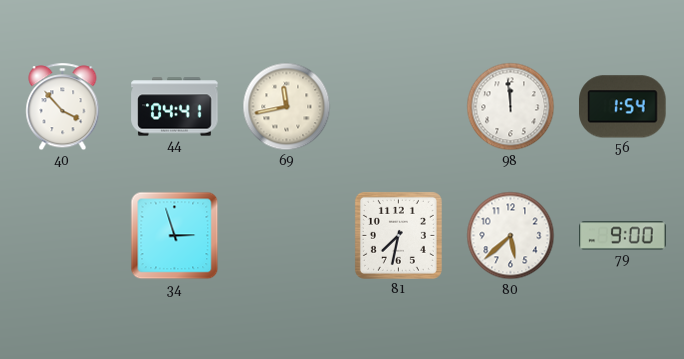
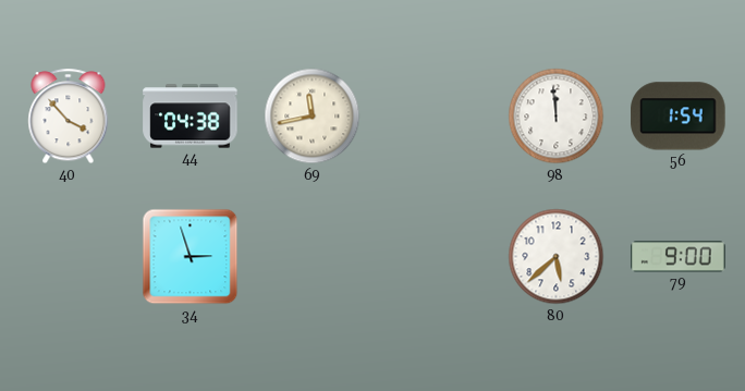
44: 04:41 -> 04:38 (191, 117)
81: 7:32 -> none (398, 235)
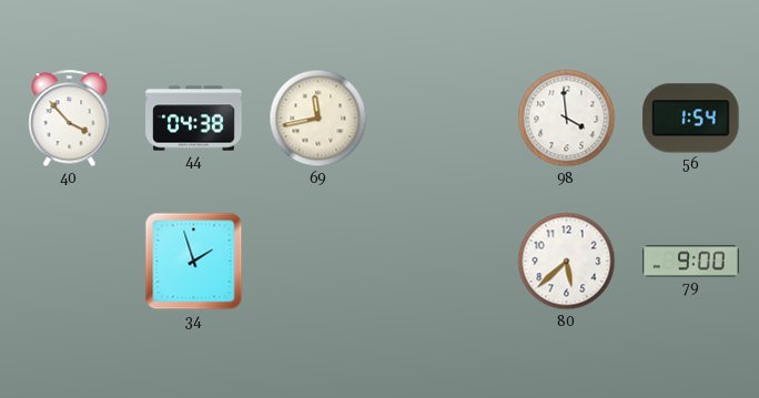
98: 11:59 -> 3:59 (567, 119)
34: 2:57 -> 1:57 (194, 262)
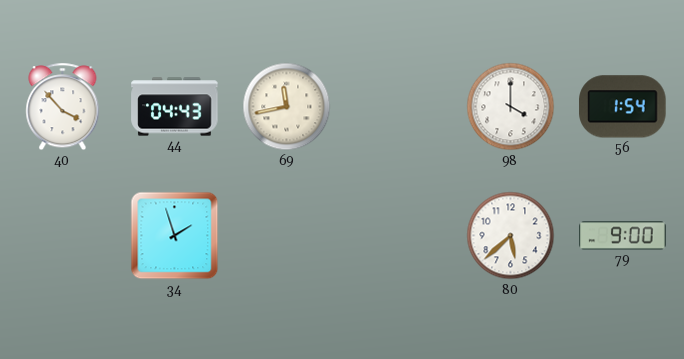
44: 04:38 -> 04:43 (175, 107)
98: 3:59 -> 4:00 (511, 107)
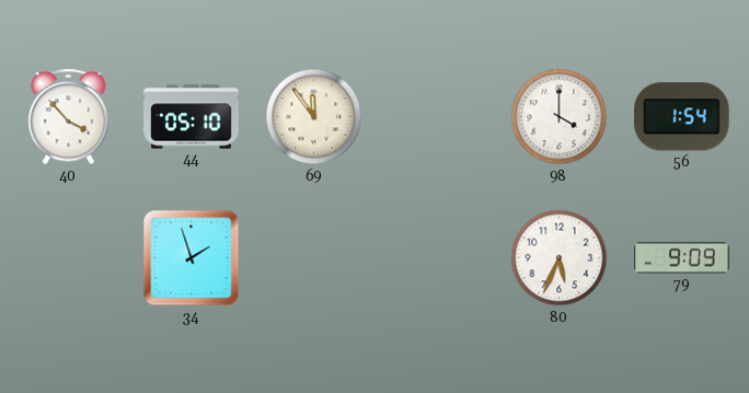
44: 04:43 -> 05:10 (192, 117)
69: 11:43 -> 11:54 (314, 117)
80: 5:38 -> 5:34 (560, 258)
79: 9:00 -> 9:09 (682, 258)
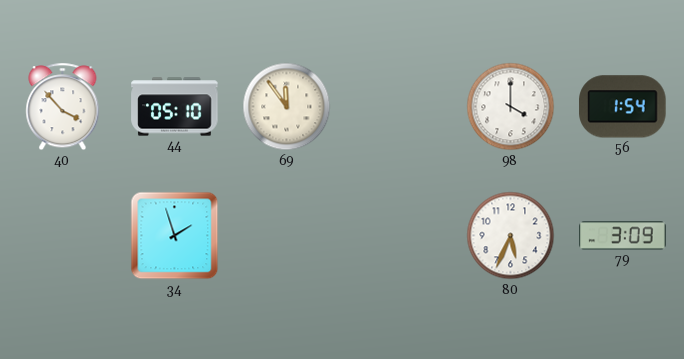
79: 9:09 -> 3:09 (623, 236)
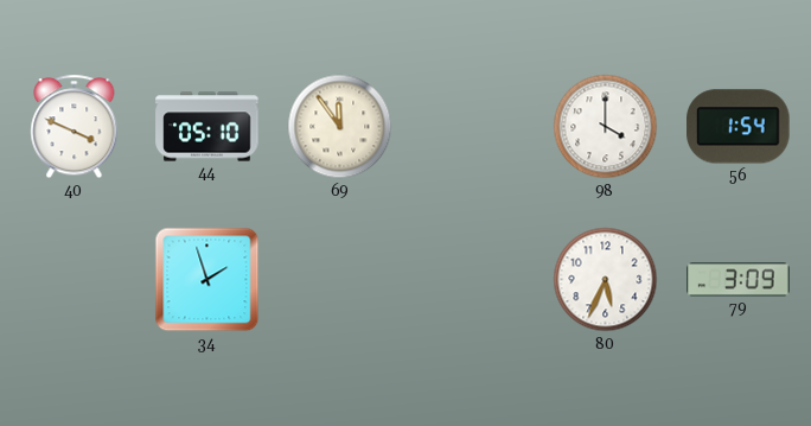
40: 3:53 -> 3:49 (75, 127)
